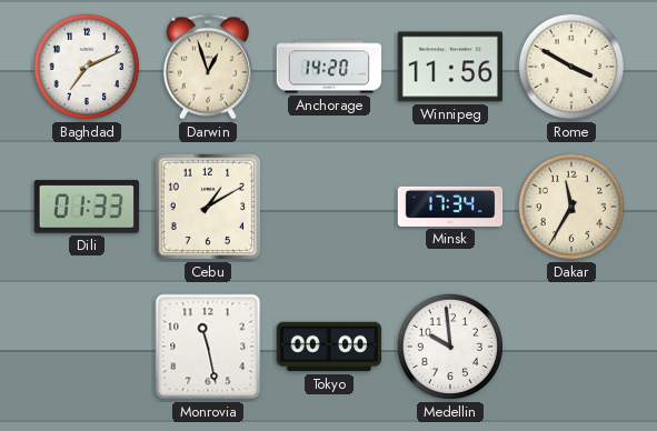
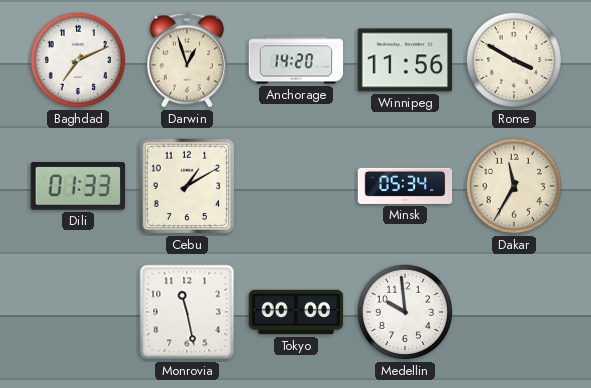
Minsk: 17:34 -> 05:34 (405, 186)
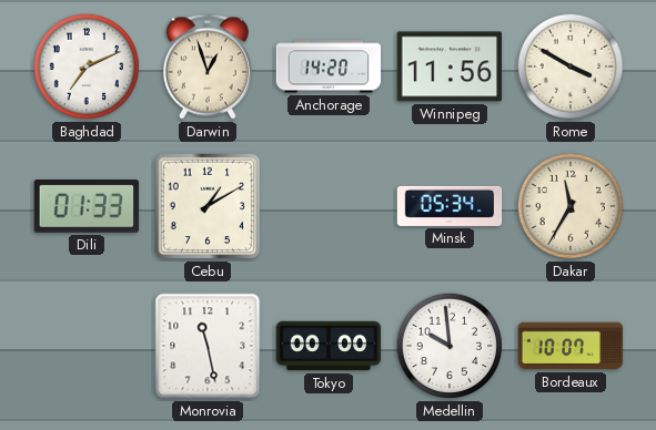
Bordeaux: none -> 10:07 (571, 346)
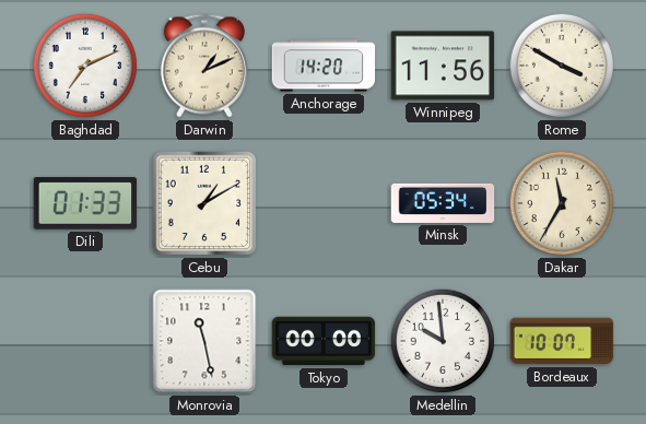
Darwin: 12:57 -> 1:11 (204, 66)
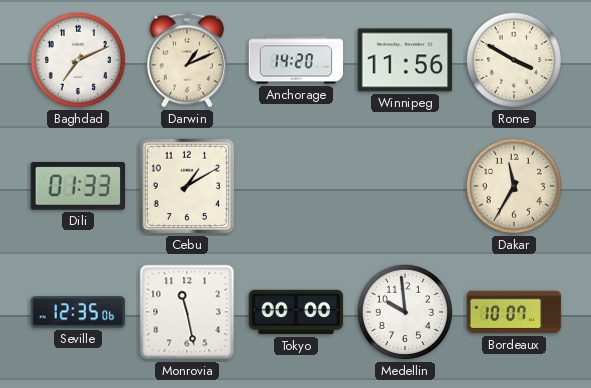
Minsk: 05:34 -> none (443, 203)
Seville: none -> 12:35 (78, 312)
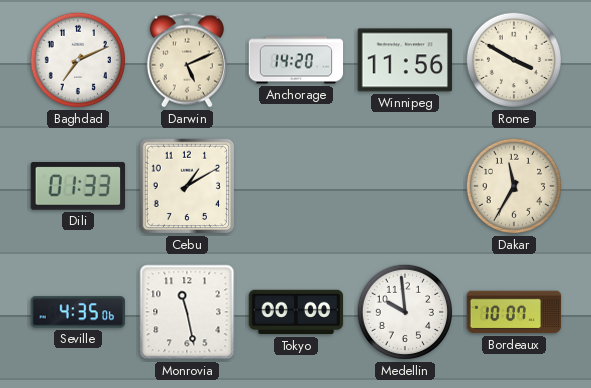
Darwin: 1:11 -> 5:11 (187, 60)
Seville: 12:35 -> 4:35 (78, 312)
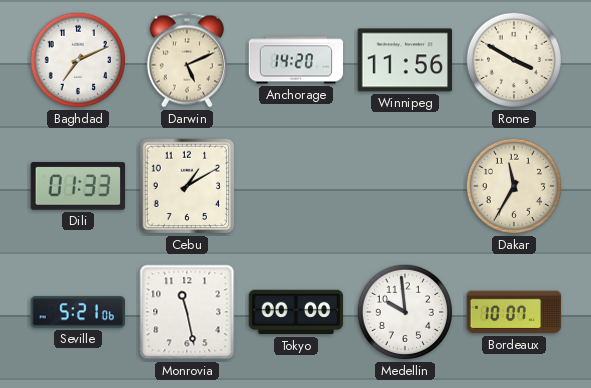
Seville: 4:35 -> 5:21 (78, 312)
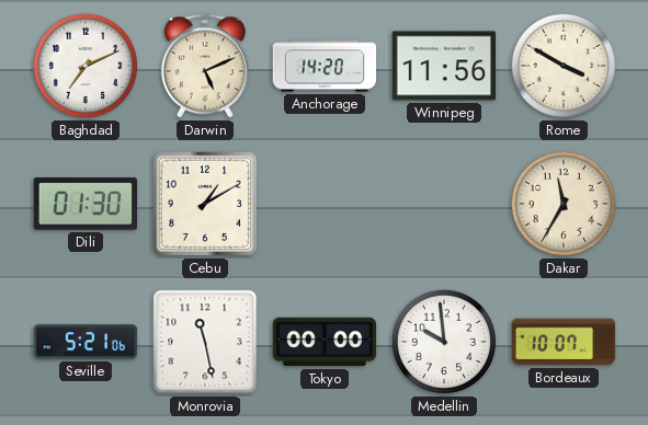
Dili: 01:33 -> 01:30 (86, 204)
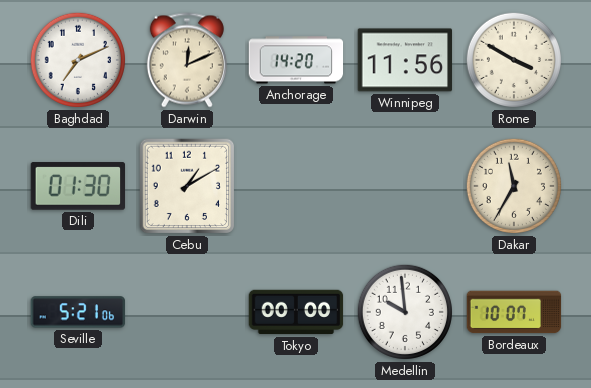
Darwin: 5:11 -> 12:11 (187, 60)
Monrovia: 11:28 -> none (205, 342)
